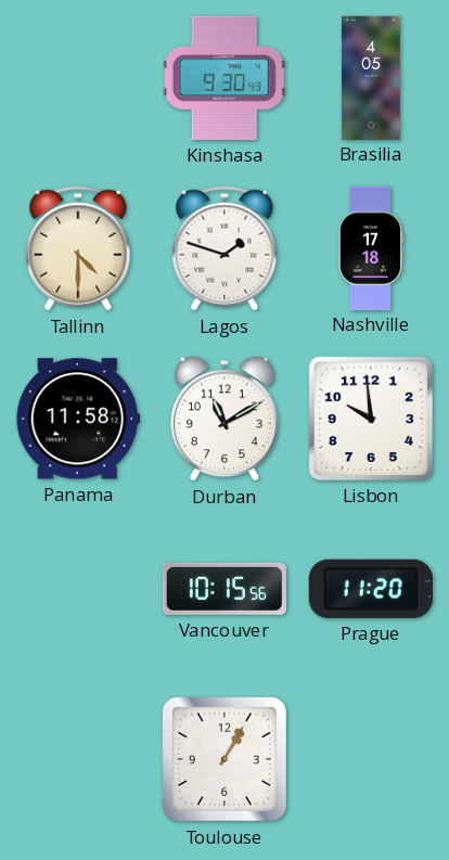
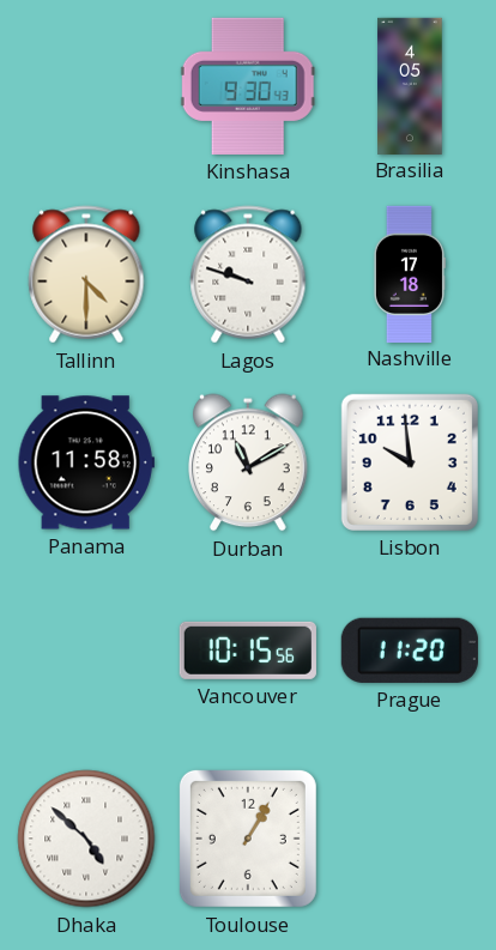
Lagos: 1:48 -> 9:48 (248, 274)
Dhaka: none -> 4:52 (86, 839)
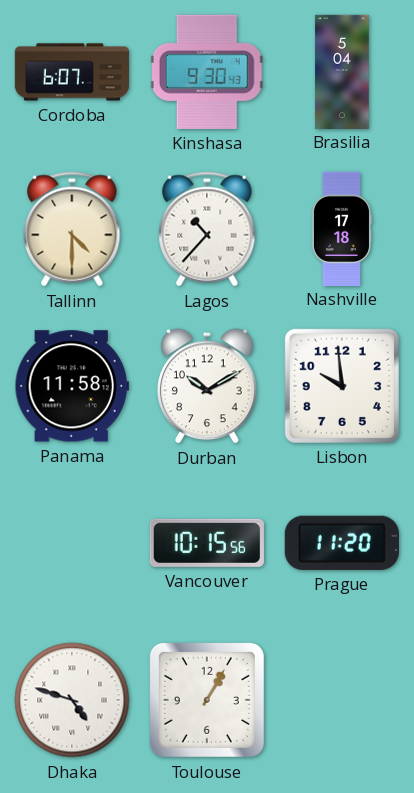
Cordoba: none -> 6:07 (71, 72)
Brasilia: 4:05 -> 5:04 (342, 71)
Lagos: 9:48 -> 10:37 (207, 229)
Durban: 11:10 -> 10:10 (207, 386)
Dhaka: 4:52 -> 4:48 (72, 700)
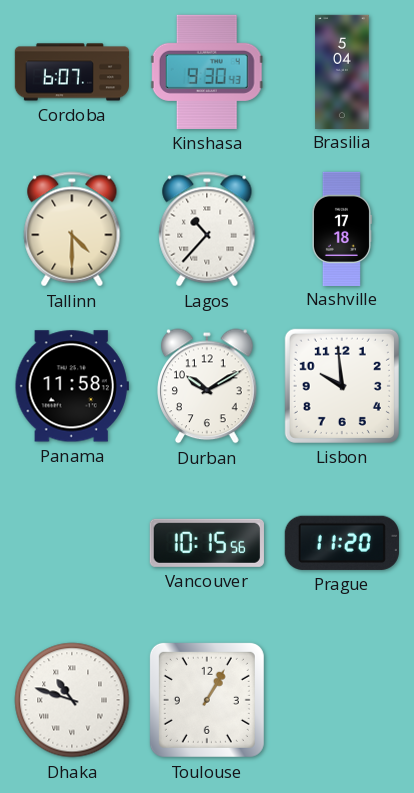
Dhaka: 4:48 -> 10:48 (72, 700)
